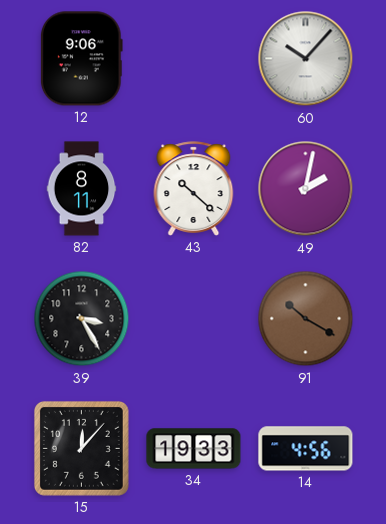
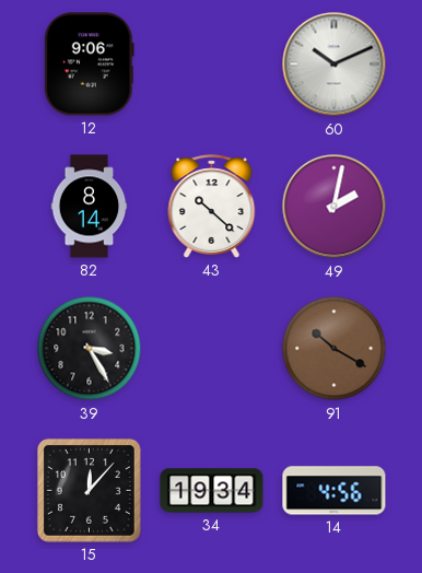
60: 10:07 -> 10:11 (335, 65)
82: 8:11 -> 8:14 (90, 207)
34: 19:33 -> 19:34 (212, 491)
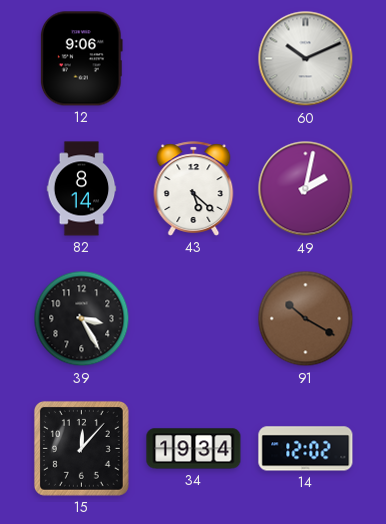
43: 10:22 -> 5:22 (194, 189)
14: 4:56 -> 12:02 (306, 449)
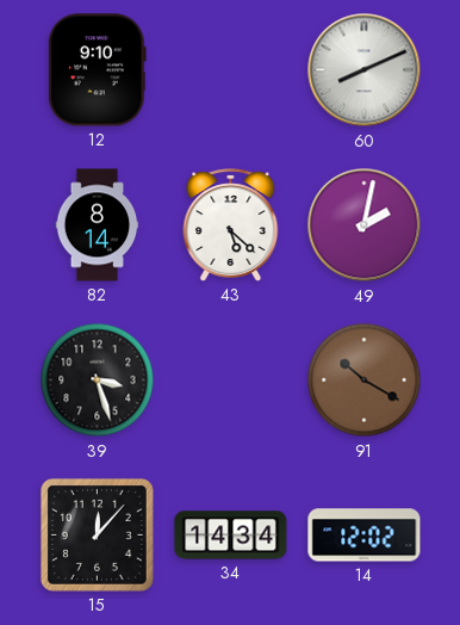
12: 9:06 -> 9:10 (97, 70)
60: 10:11 -> 8:11 (365, 70)
39: 3:25 -> 3:27 (98, 380)
34: 19:34 -> 14:34 (231, 536)
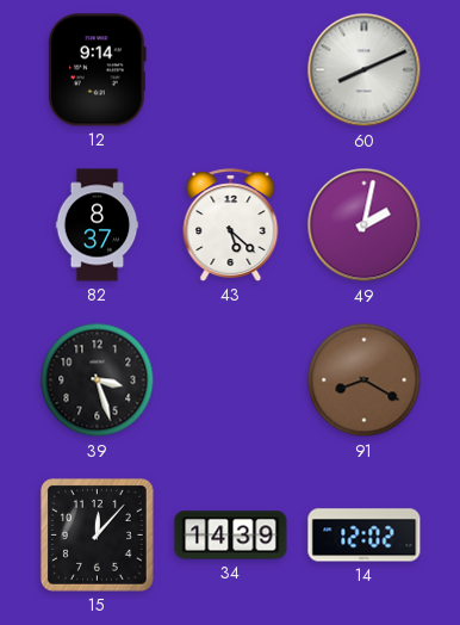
12: 9:10 -> 9:14 (97, 70)
82: 8:14 -> 8:37 (98, 225)
91: 10:20 -> 8:20 (365, 380)
34: 14:34 -> 14:39 (231, 536)
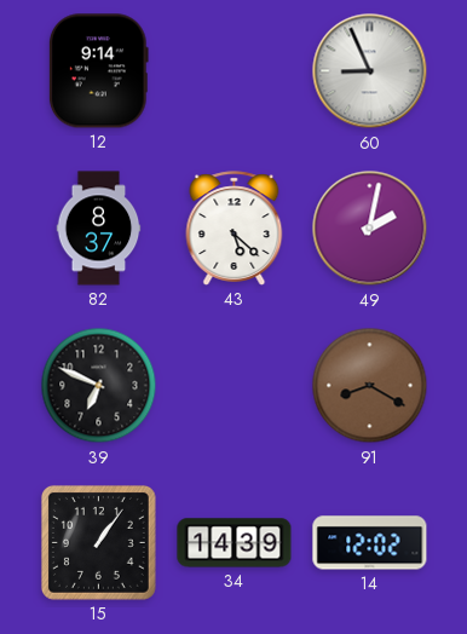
60: 8:11 -> 8:56 (370, 71)
39: 3:27 -> 6:49 (99, 386)
15: 12:07 -> 1:06 (98, 542)
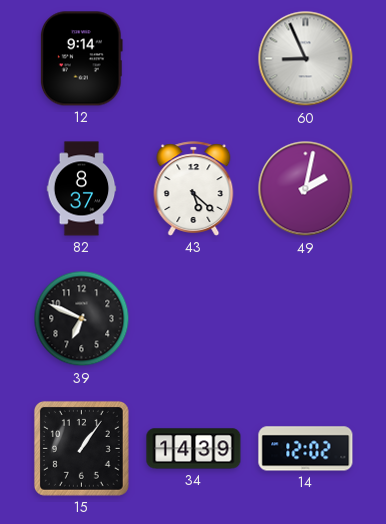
91: 8:20 -> none (370, 386)
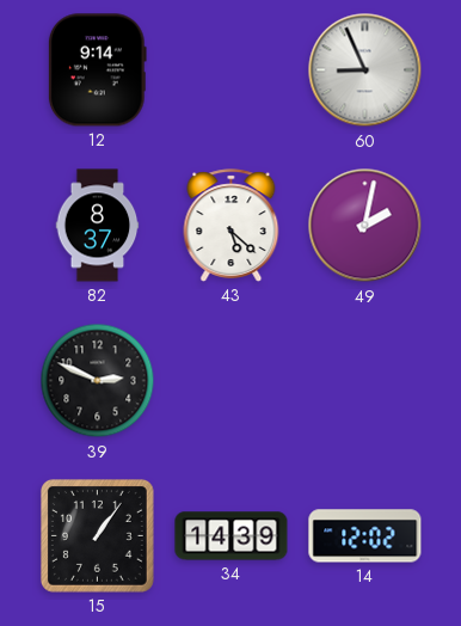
39: 6:49 -> 2:49 (98, 381)
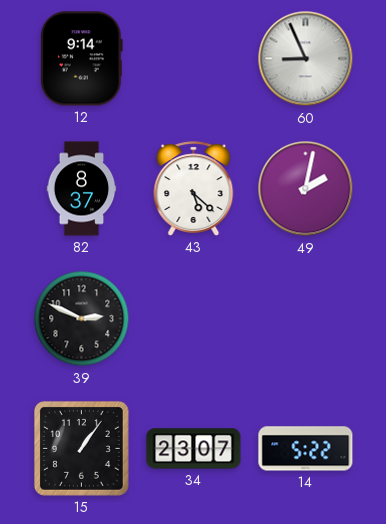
34: 14:39 -> 23:07 (194, 449)
14: 12:02 -> 5:22 (306, 449)
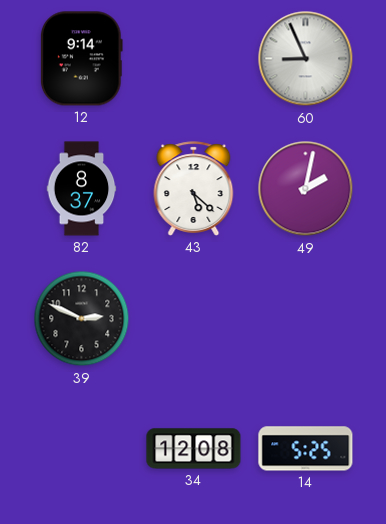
15: 1:06 -> none (81, 448)
34: 23:07 -> 12:08 (194, 449)
14: 5:22 -> 5:25 (306, 449)
